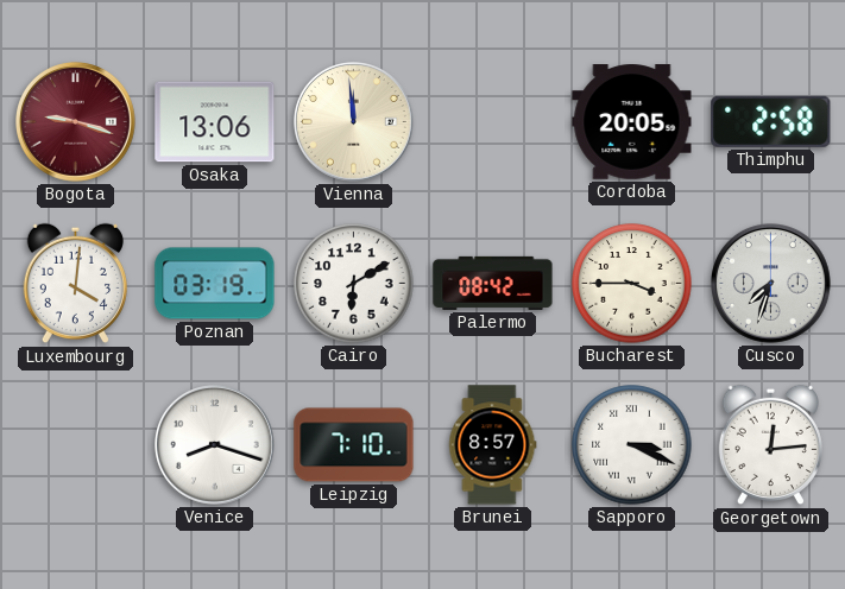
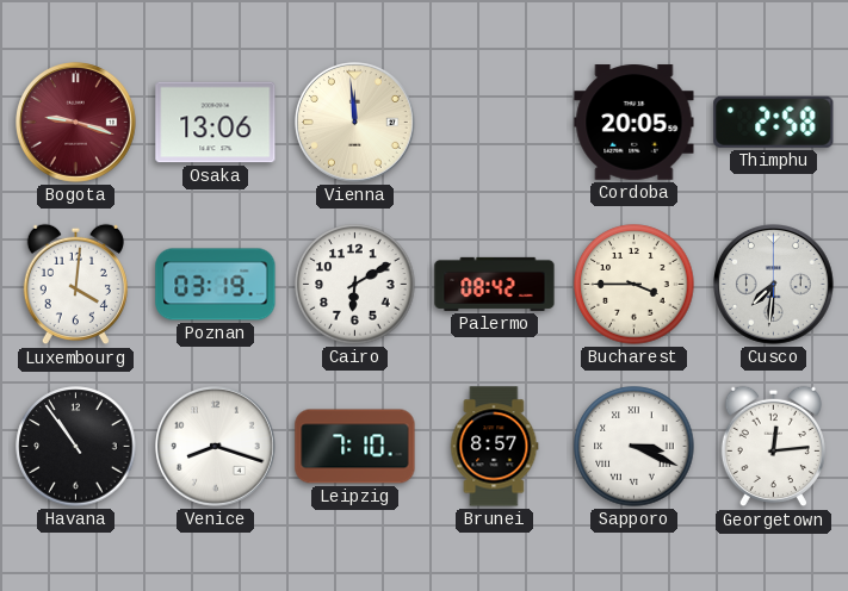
Cusco: 7:33 -> 7:31 (774, 285)
Havana: none -> 10:54 (76, 447)
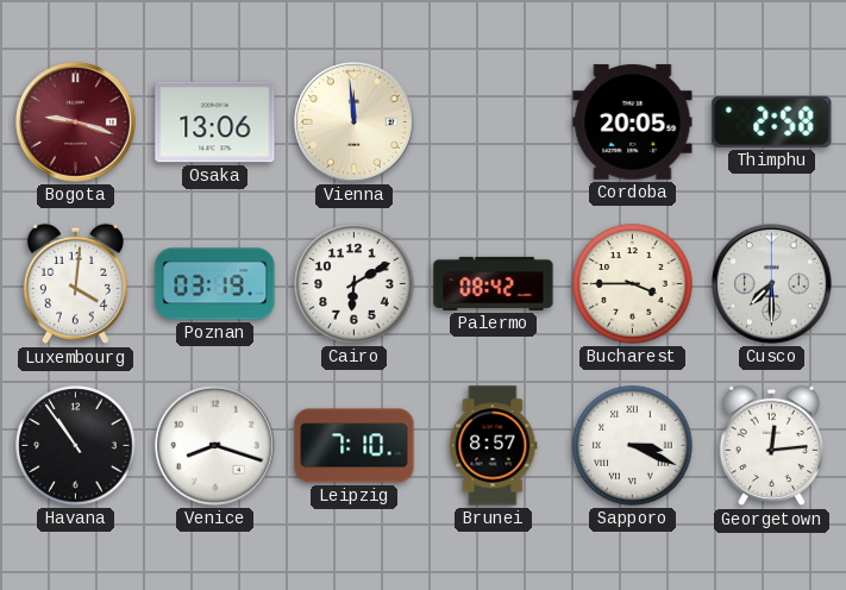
Cusco: 7:31 -> 7:30 (772, 284)
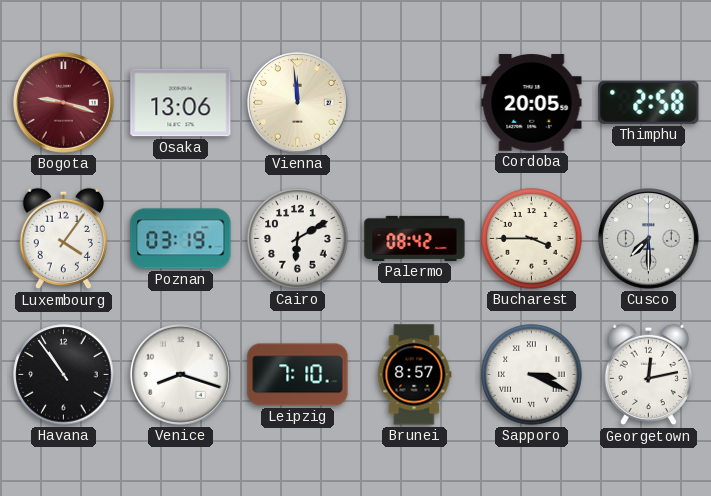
Luxembourg: 4:01 -> 4:06 (63, 239)
Georgetown: 12:14 -> 12:13 (648, 375)
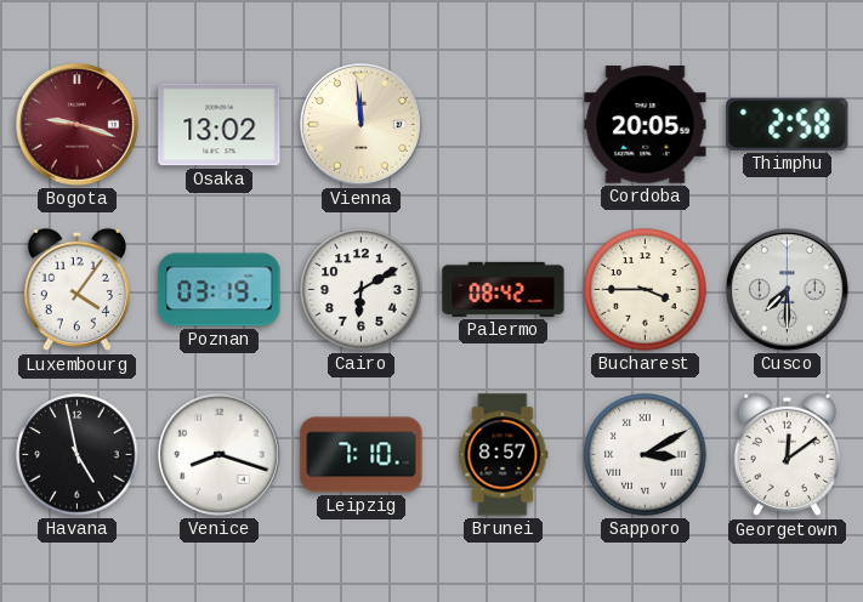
Osaka: 13:06 -> 13:02 (220, 125)
Havana: 10:54 -> 4:58 (78, 455)
Sapporo: 3:19 -> 3:10 (646, 455)
Georgetown: 12:13 -> 12:09 (787, 455)
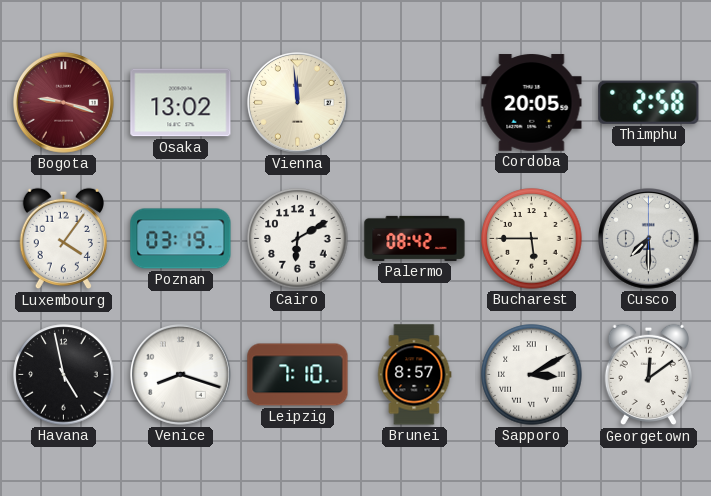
Bucharest: 3:45 -> 5:45 (532, 239)
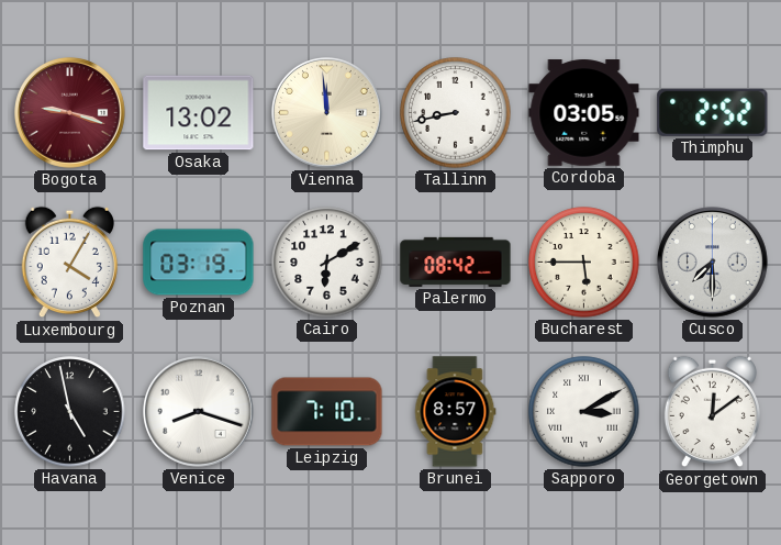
Tallinn: none -> 8:43 (456, 113)
Cordoba: 20:05 -> 03:05 (584, 113)
Thimphu: 2:58 -> 2:52 (713, 112)
Luxembourg: 4:06 -> 4:05 (69, 263)
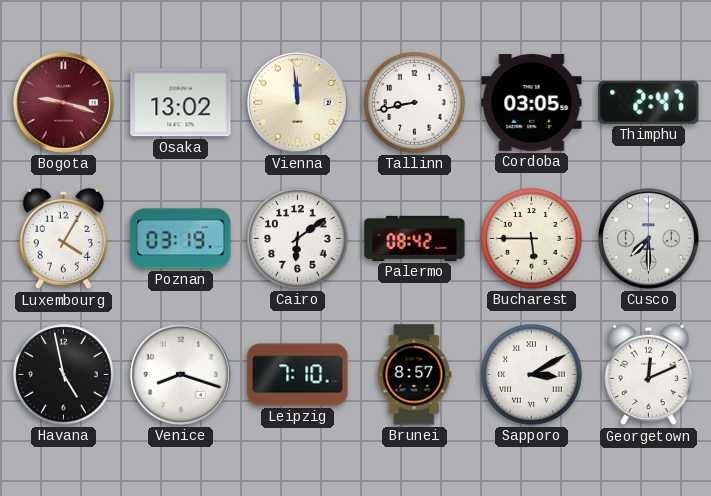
Thimphu: 2:52 -> 2:47 (649, 102)
Cairo: 6:10 -> 6:09 (298, 239)
Georgetown: 12:09 -> 12:11 (648, 375)
